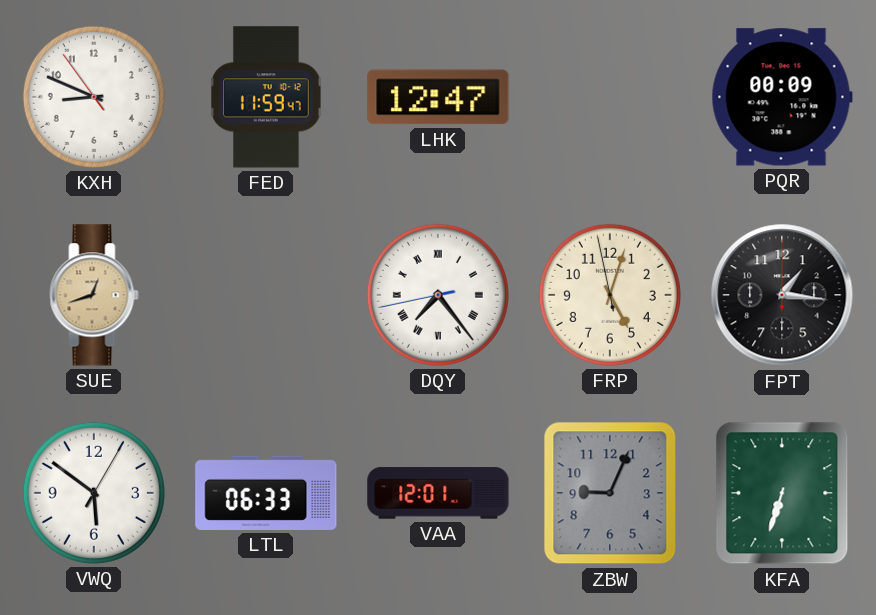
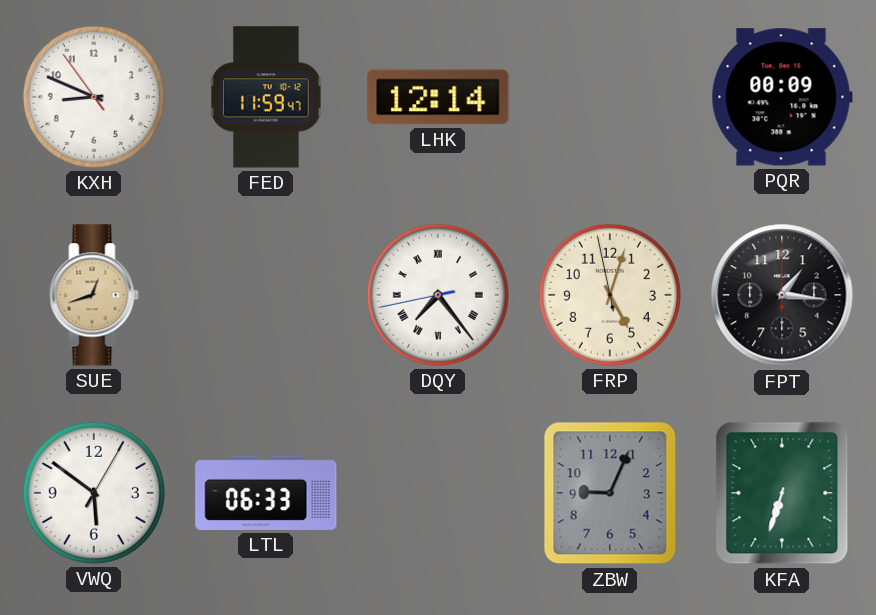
LHK: 12:47 -> 12:14 (438, 97)
VAA: 12:01 -> none (438, 493)
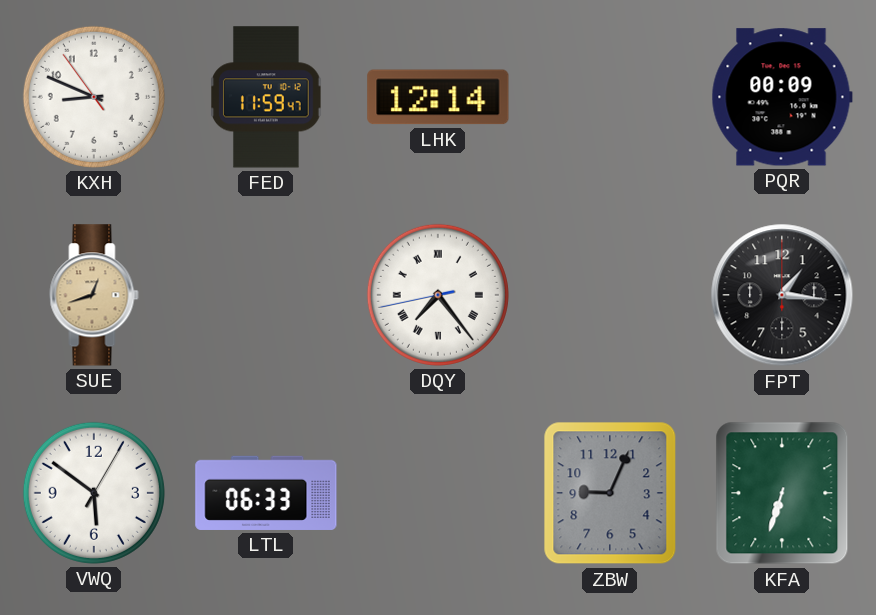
FRP: 5:02 -> none (610, 295)
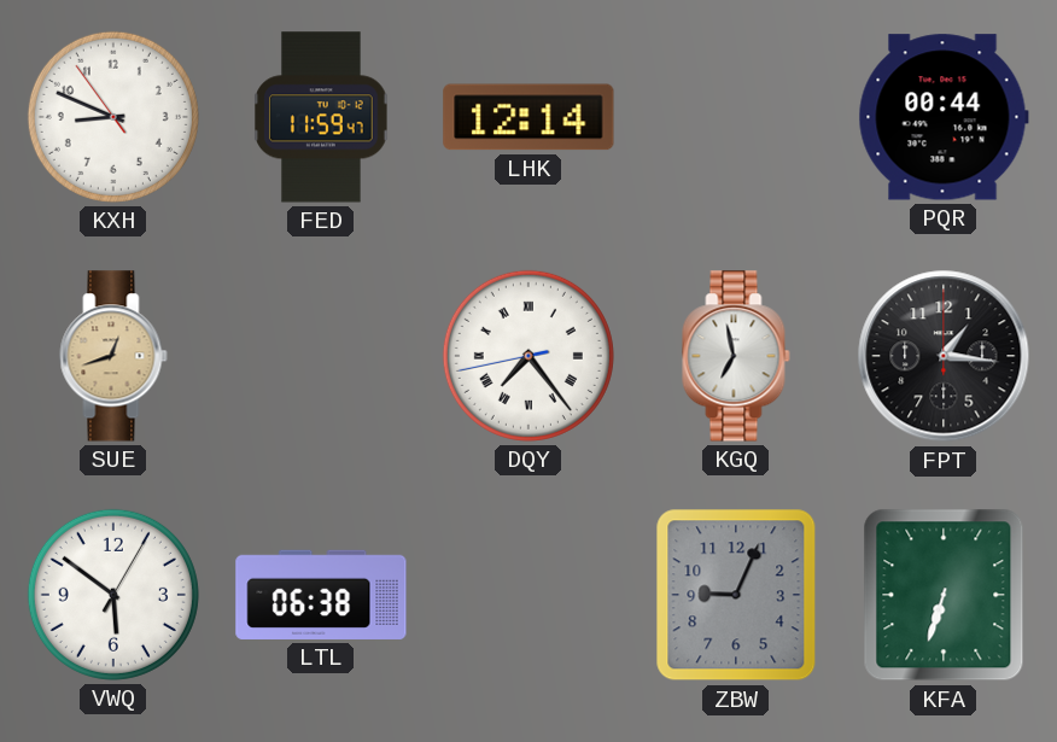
PQR: 00:09 -> 00:44 (944, 117)
KGQ: none -> 6:58 (736, 356)
LTL: 06:33 -> 06:38 (321, 595)
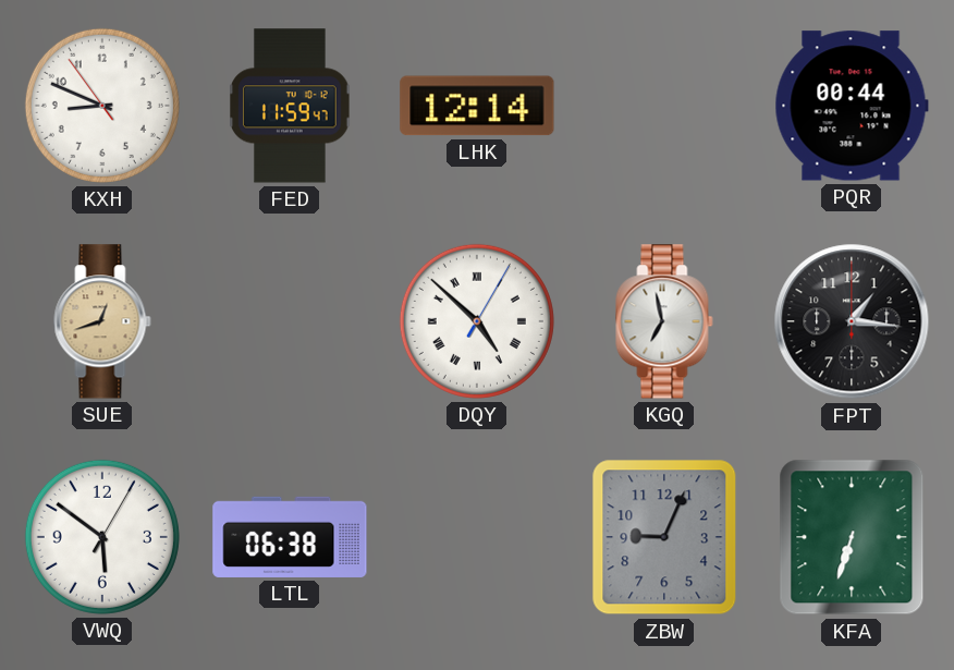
DQY: 7:23 -> 4:52 (477, 321)
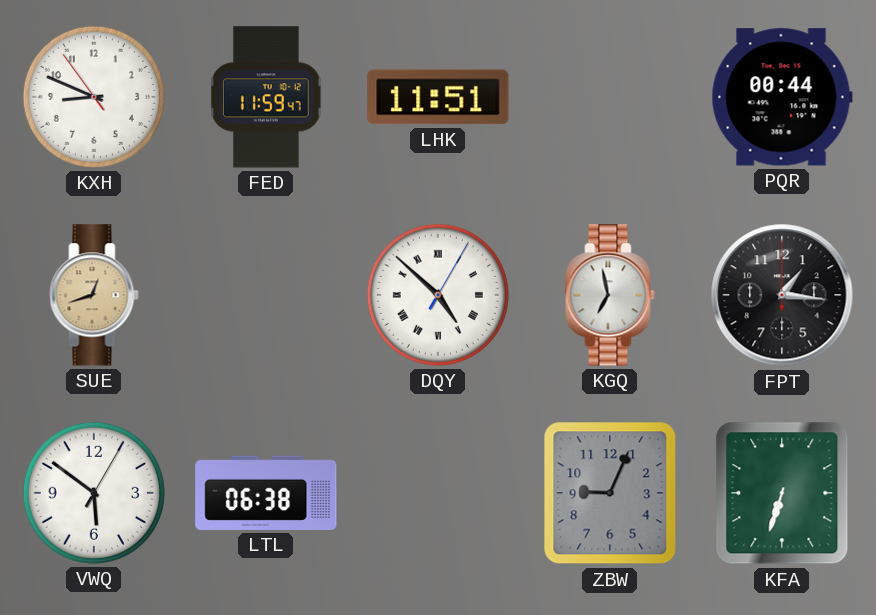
LHK: 12:14 -> 11:51 (438, 97)
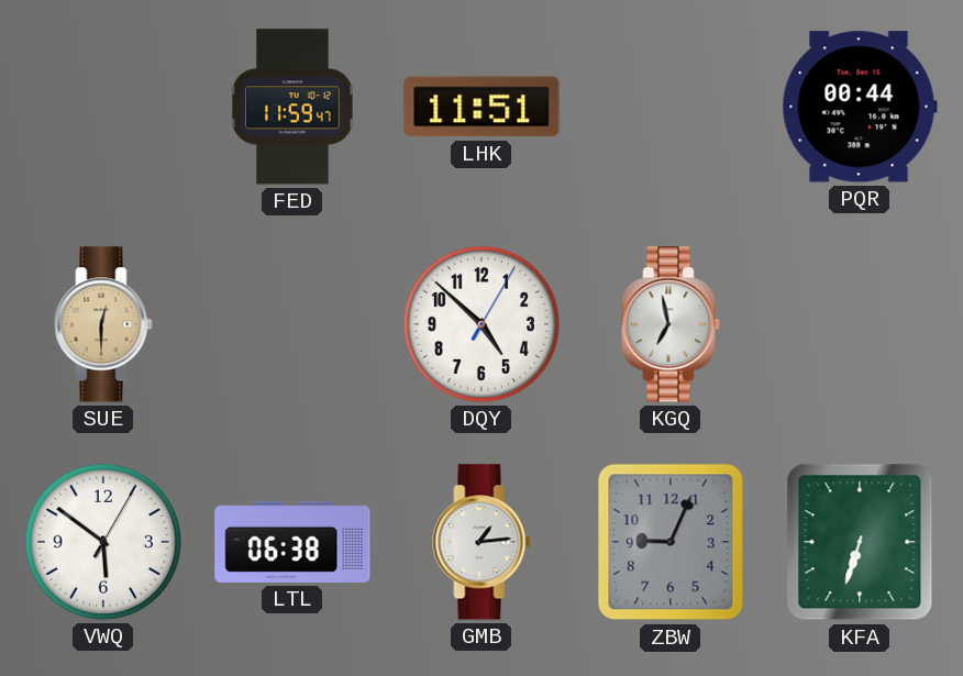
KXH: 8:48 -> none (94, 97)
SUE: 12:42 -> 12:30 (103, 324)
DQY numerals: Roman -> Arabic (481, 324)
FPT: 1:16 -> none (782, 295)
GMB: none -> 1:14 (481, 542)
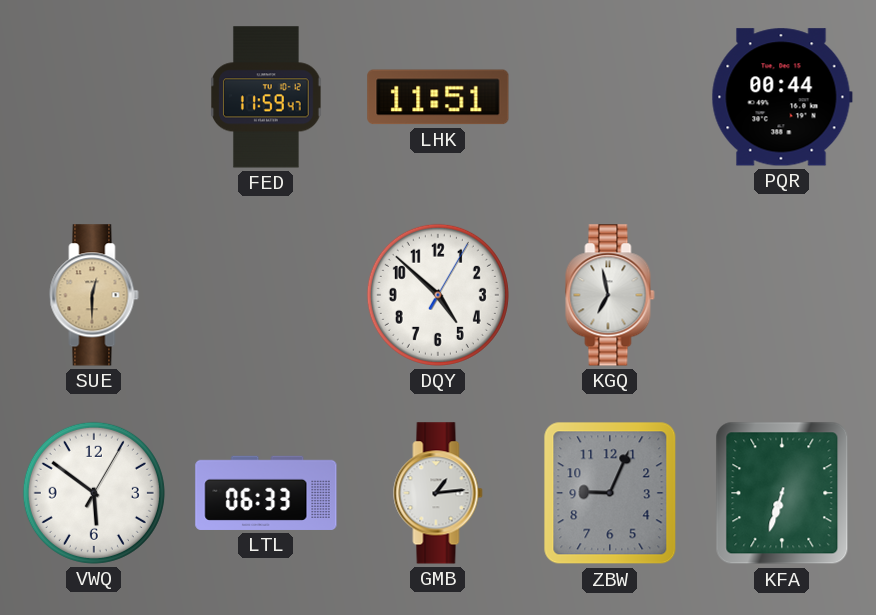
LTL: 06:38 -> 06:33 (266, 493)
